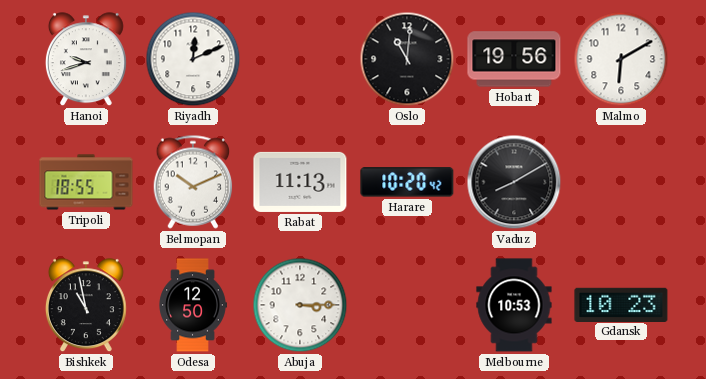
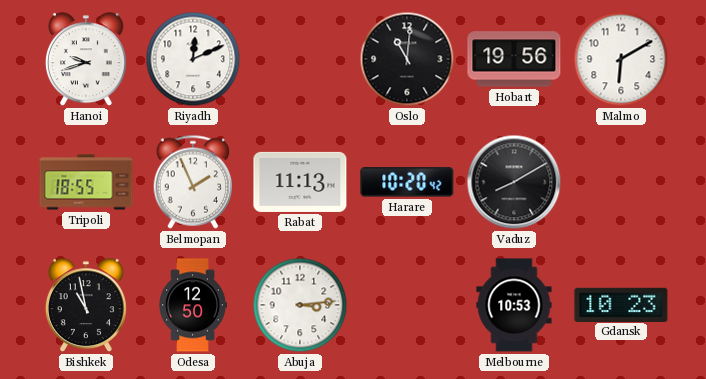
Belmopan: 10:11 -> 1:56 (193, 182)
Abuja: 3:15 -> 3:14 (300, 305)
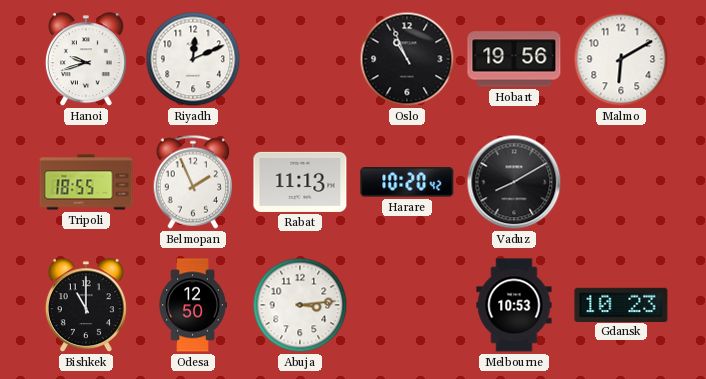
Oslo: 11:01 -> 10:56 (407, 59)
Bishkek: 10:58 -> 11:00 (86, 306)
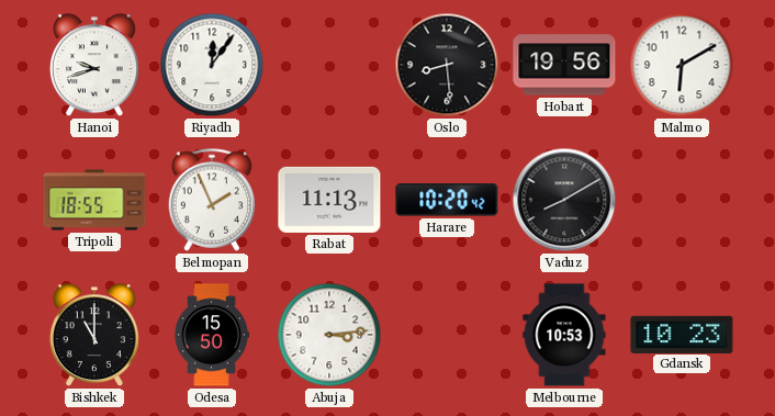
Riyadh: 12:11 -> 12:06 (212, 65)
Oslo: 10:56 -> 8:29 (447, 65)
Odesa: 12:50 -> 15:50 (212, 335)
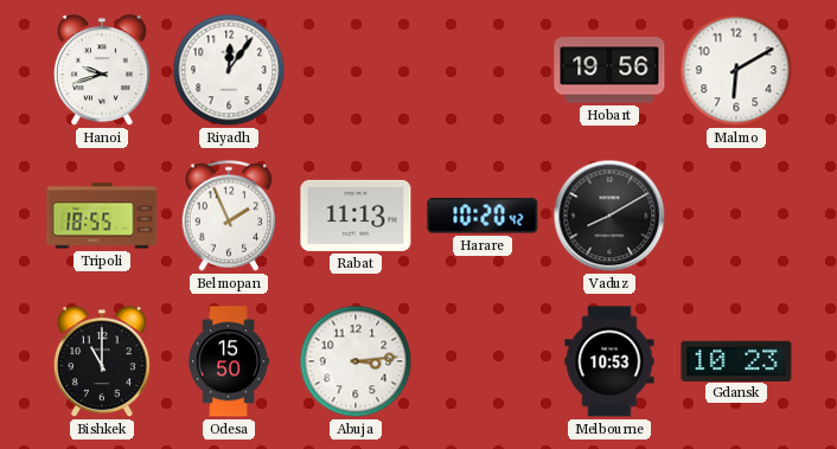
Oslo: 8:29 -> none (447, 65)
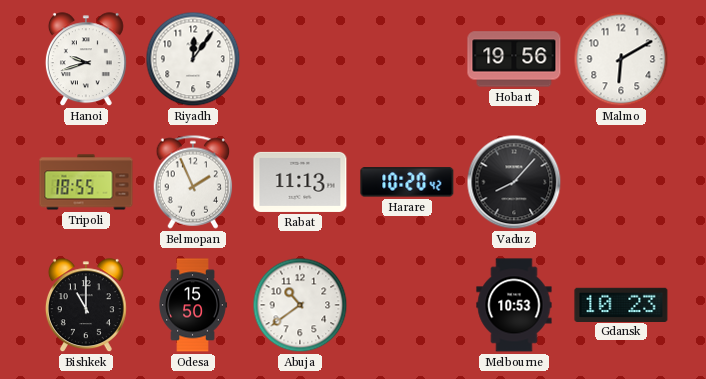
Vaduz: 8:10 -> 8:07 (514, 182)
Abuja: 3:14 -> 10:39 (300, 305)
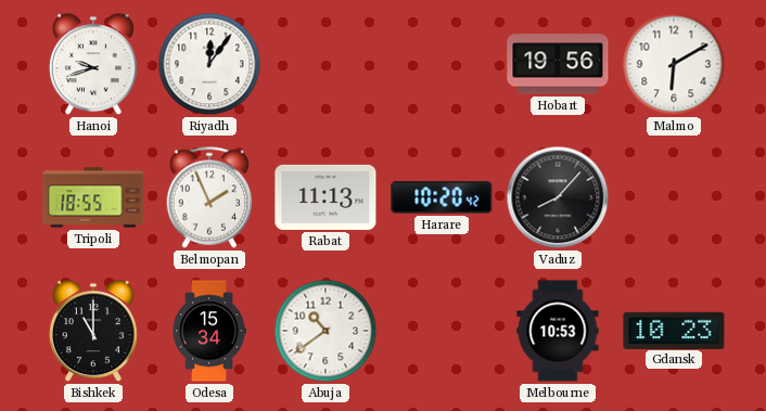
Odesa: 15:50 -> 15:34 (209, 331)
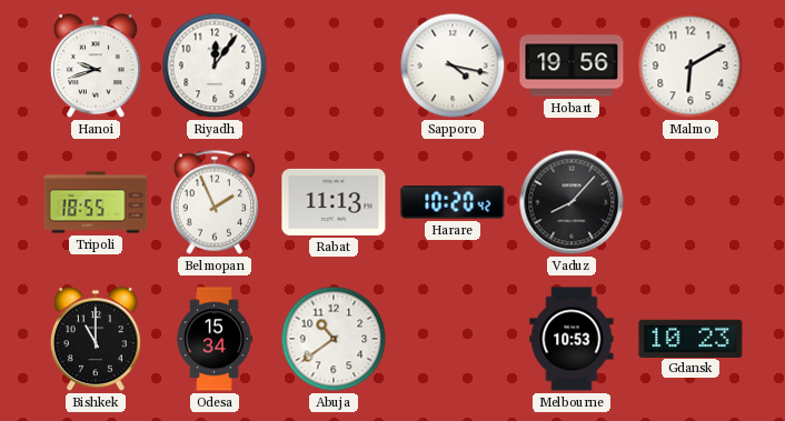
Sapporo: none -> 4:17 (453, 66)
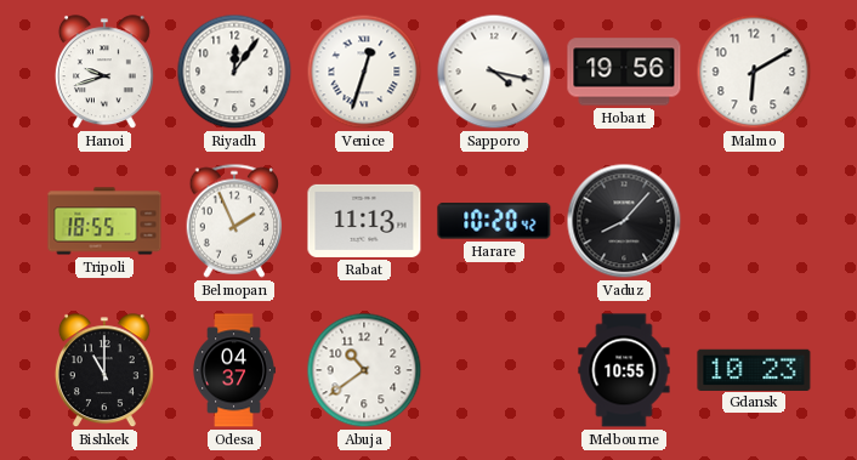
Venice: none -> 12:33 (364, 72)
Odesa: 15:34 -> 04:37 (234, 370)
Melbourne: 10:53 -> 10:55 (624, 370)
